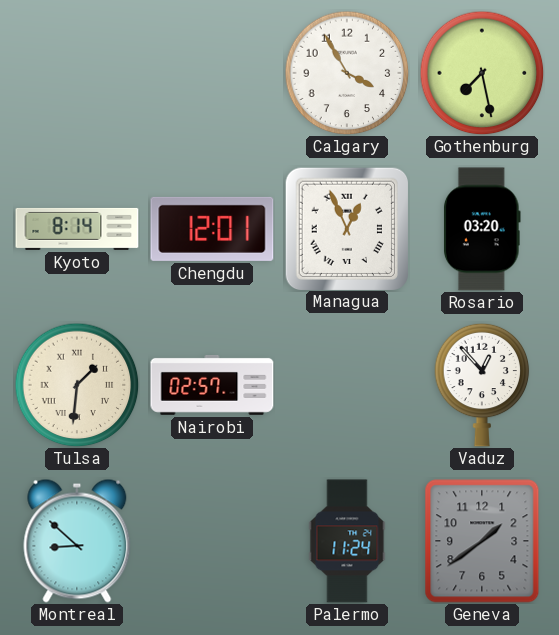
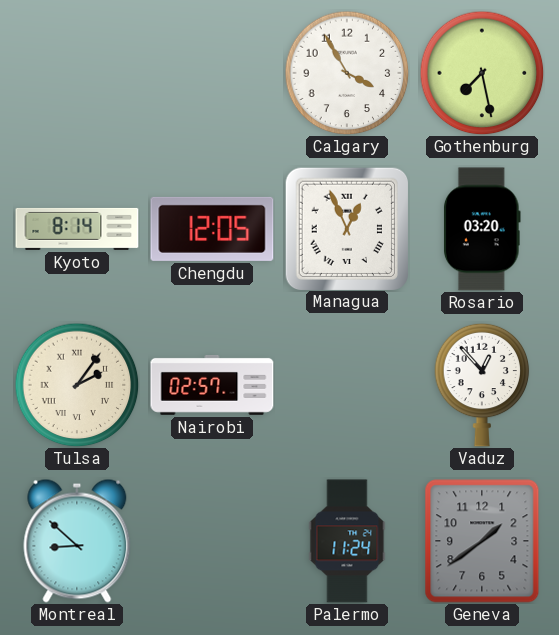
Chengdu: 12:01 -> 12:05 (212, 229)
Tulsa: 1:31 -> 2:06 (77, 385)
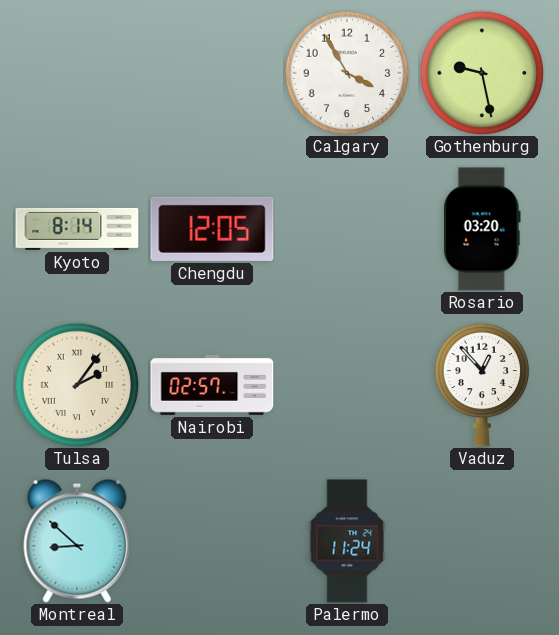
Gothenburg: 7:28 -> 9:28 (482, 73)
Managua: 12:56 -> none (346, 228)
Geneva: 1:39 -> none (482, 541)
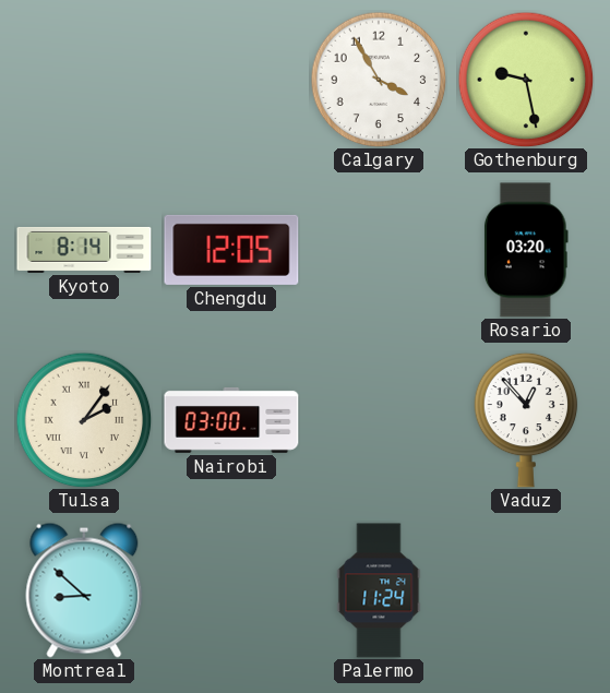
Nairobi: 02:57 -> 03:00 (231, 420)
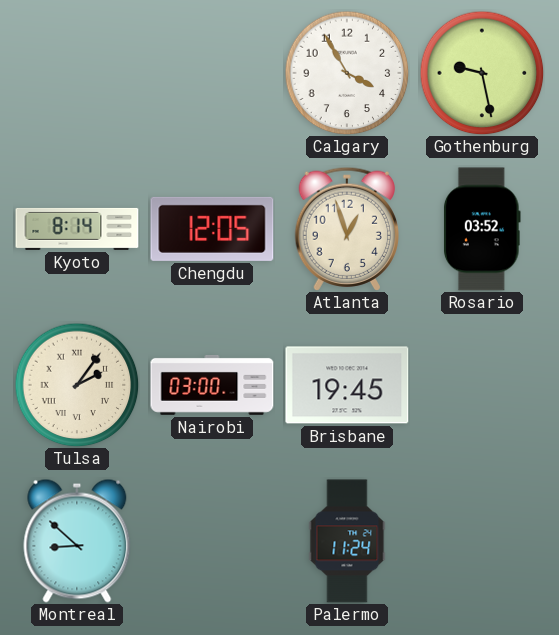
Atlanta: none -> 12:57 (346, 229)
Rosario: 03:20 -> 03:52 (482, 229)
Brisbane: none -> 19:45 (347, 385)
Vaduz: 12:53 -> none (526, 420)
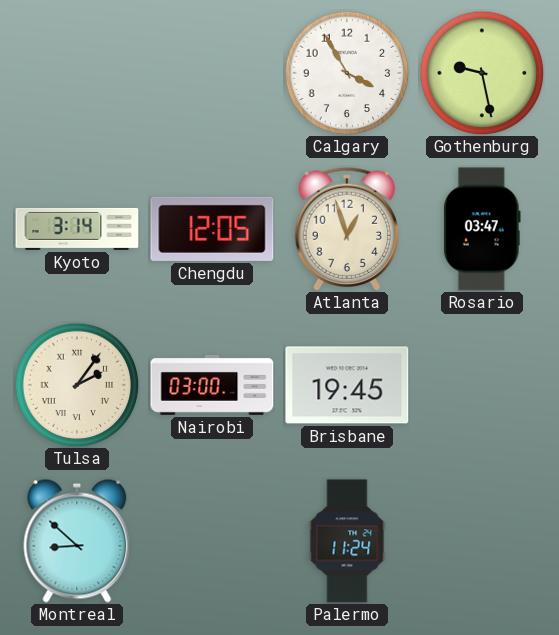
Kyoto: 8:14 -> 3:14 (77, 229)
Rosario: 03:52 -> 03:47 (482, 229)
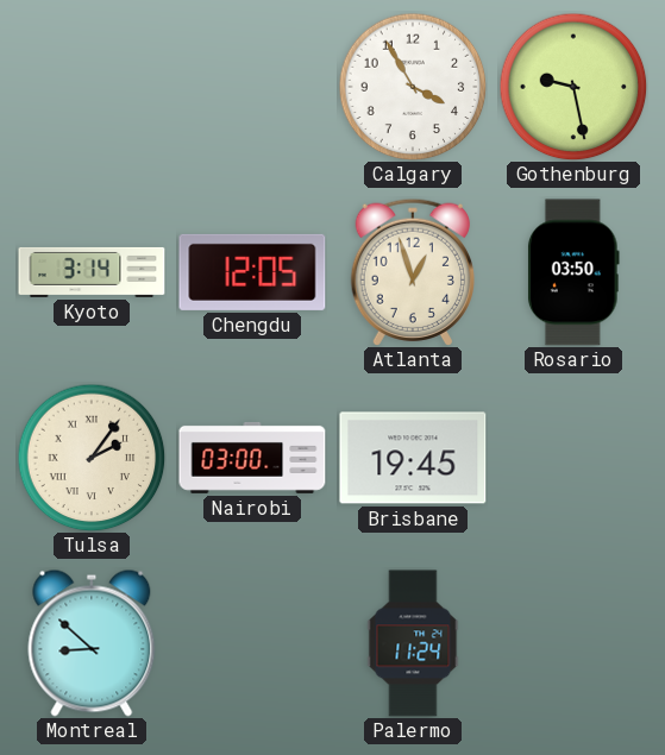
Rosario: 03:47 -> 03:50 (573, 272)
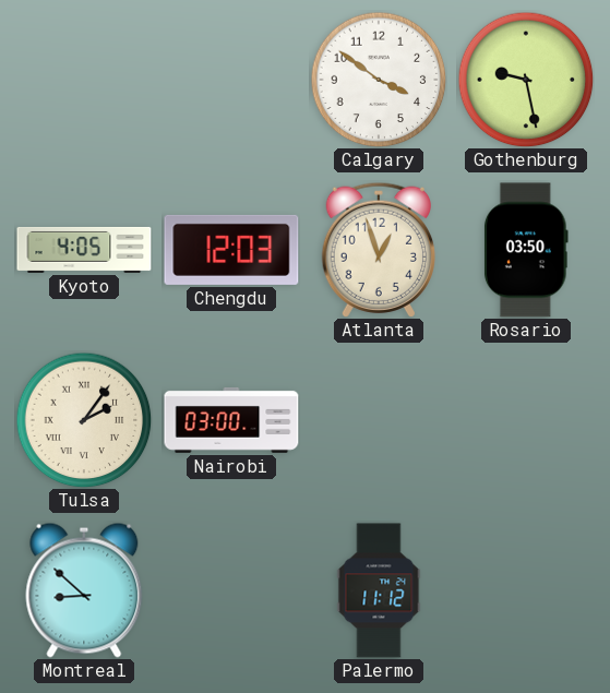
Calgary: 3:55 -> 3:51 (379, 80)
Kyoto: 3:14 -> 4:05 (84, 250)
Chengdu: 12:05 -> 12:03 (231, 250)
Brisbane: 19:45 -> none (413, 458)
Palermo: 11:24 -> 11:12 (379, 590)
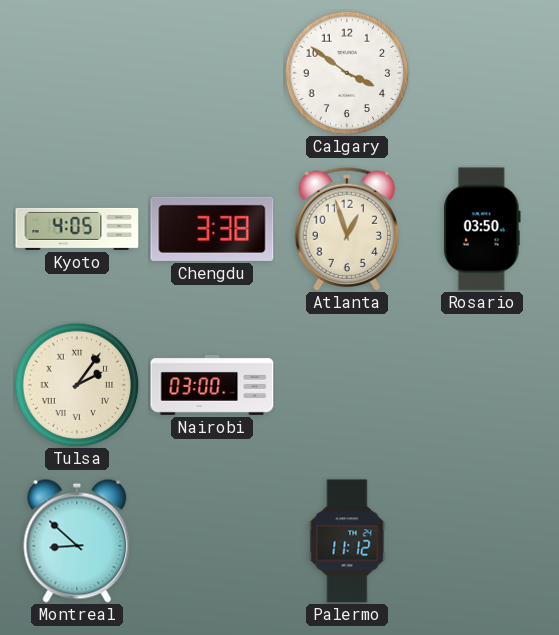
Gothenburg: 9:28 -> none (526, 80)
Chengdu: 12:03 -> 3:38 (212, 229)
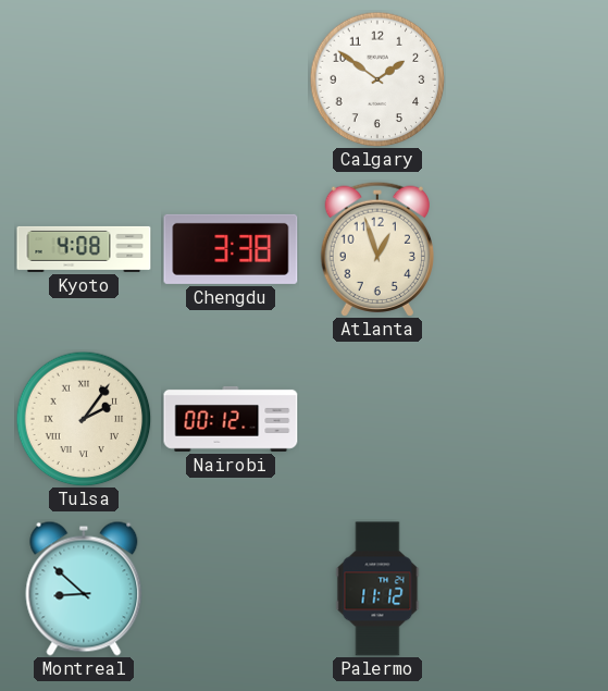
Calgary: 3:51 -> 1:51 (377, 79)
Kyoto: 4:05 -> 4:08 (84, 249)
Rosario: 03:50 -> none (482, 229)
Nairobi: 03:00 -> 00:12 (231, 419)
